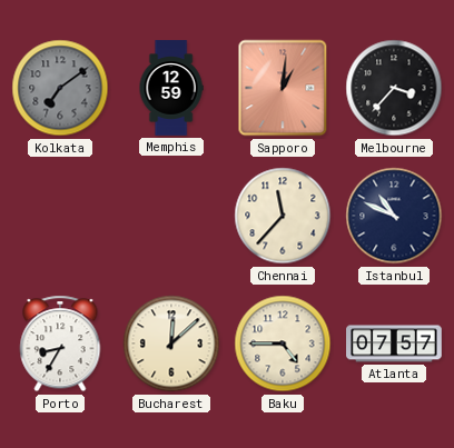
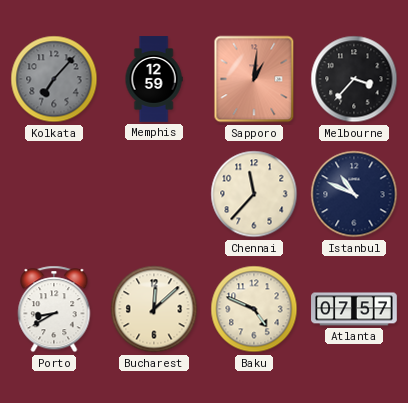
Kolkata: 7:09 -> 7:07 (54, 79)
Porto: 8:35 -> 8:40 (54, 309)
Baku: 4:45 -> 4:49 (254, 309)
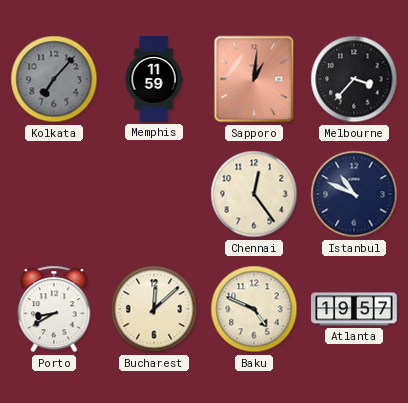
Memphis: 12:59 -> 11:59 (154, 79)
Chennai: 11:37 -> 12:24 (254, 194)
Atlanta: 07:57 -> 19:57 (354, 309)
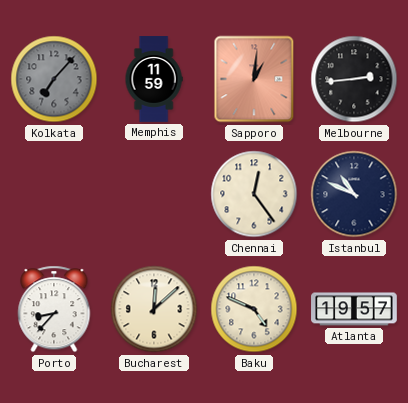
Melbourne: 3:37 -> 2:44 (354, 79)
Porto: 8:40 -> 8:37 (54, 309)
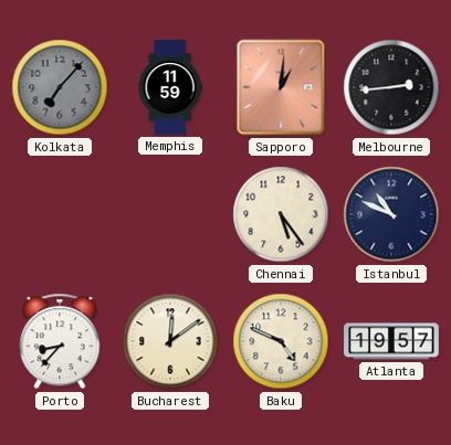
Chennai: 12:24 -> 5:24 (281, 214)
Bucharest: 12:08 -> 12:09 (170, 341)
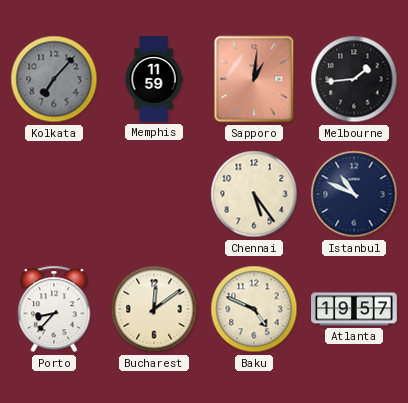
Melbourne: 2:44 -> 1:44 (354, 79)
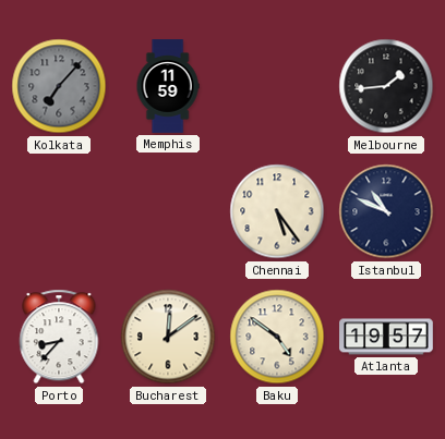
Sapporo: 1:01 -> none (254, 79)
Baku: 4:49 -> 4:51 (277, 337)
